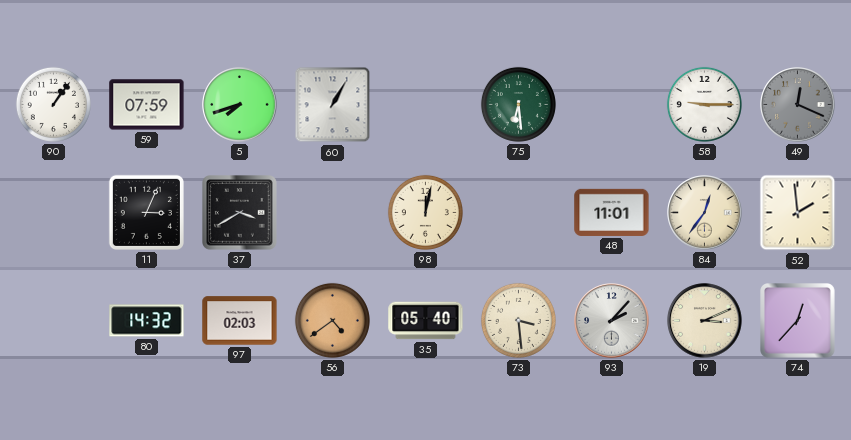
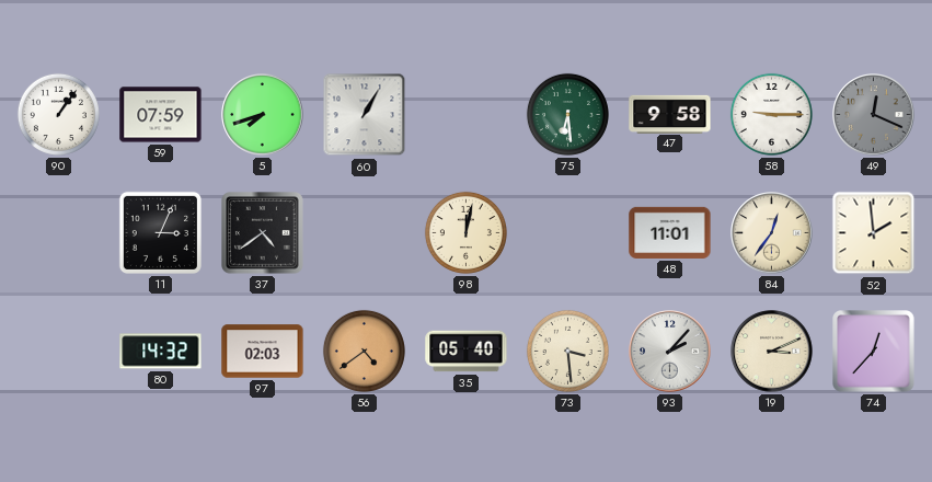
47: none -> 9:58 (670, 114)
37: 3:40 -> 4:39 (263, 233)
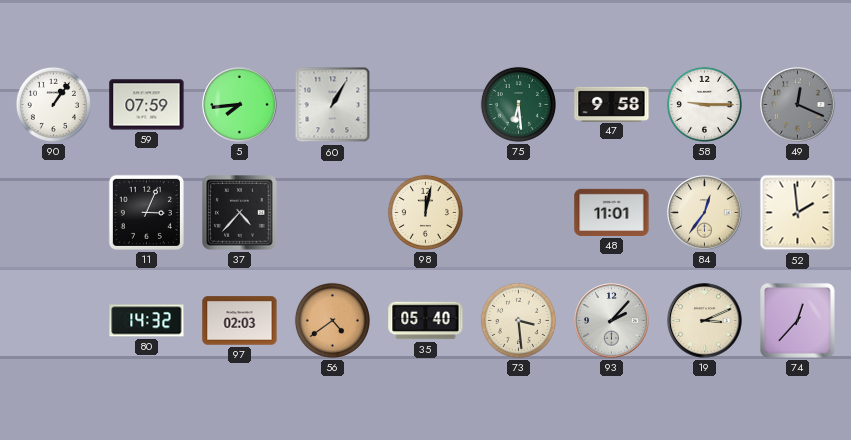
5: 7:42 -> 7:44 (240, 105)
37: 4:39 -> 4:37 (240, 213)
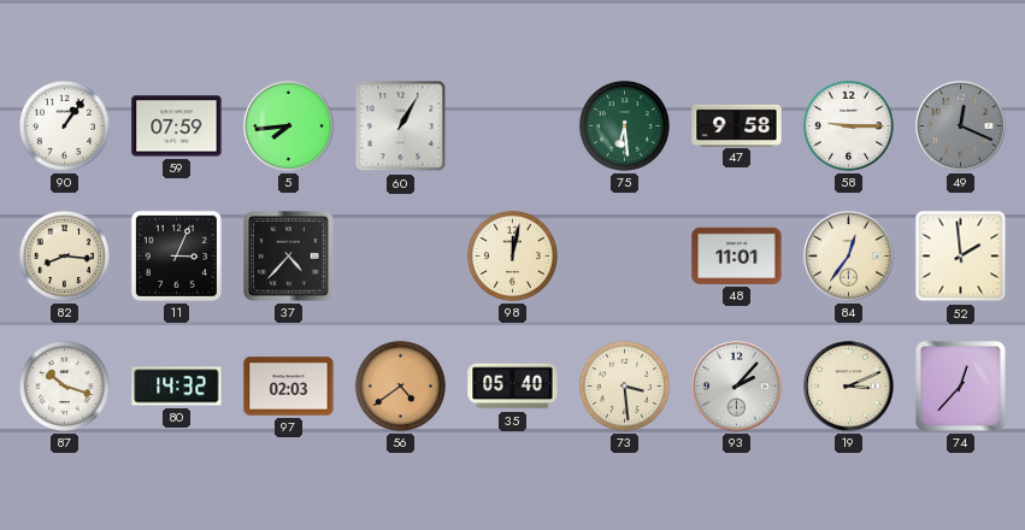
82: none -> 8:16 (64, 255)
87: none -> 10:18 (64, 385)
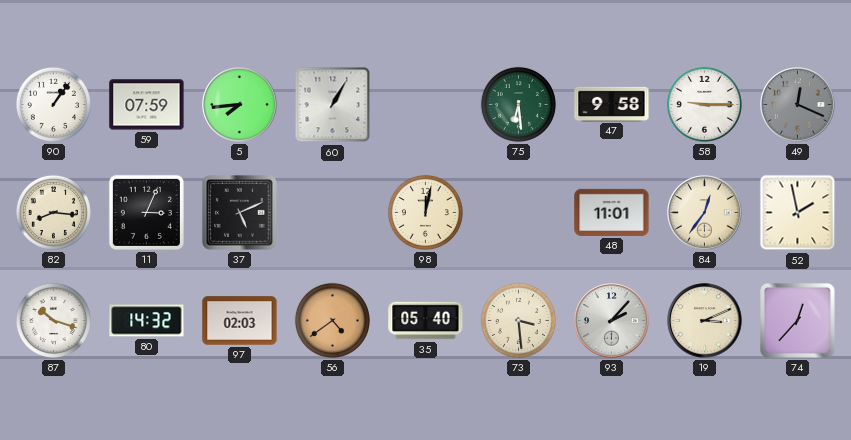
37: 4:37 -> 5:11 (240, 213)
52: 1:59 -> 1:58 (798, 213)
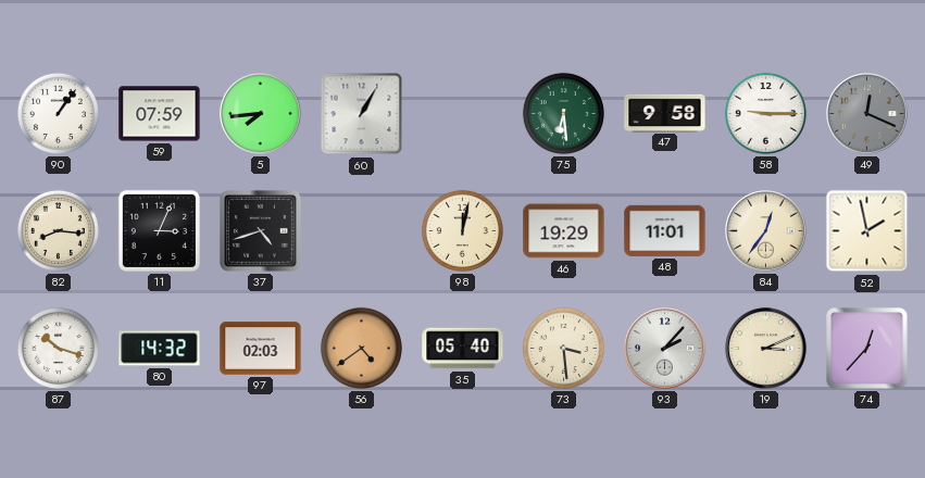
37: 5:11 -> 4:42 (261, 231)
46: none -> 19:29 (564, 231)
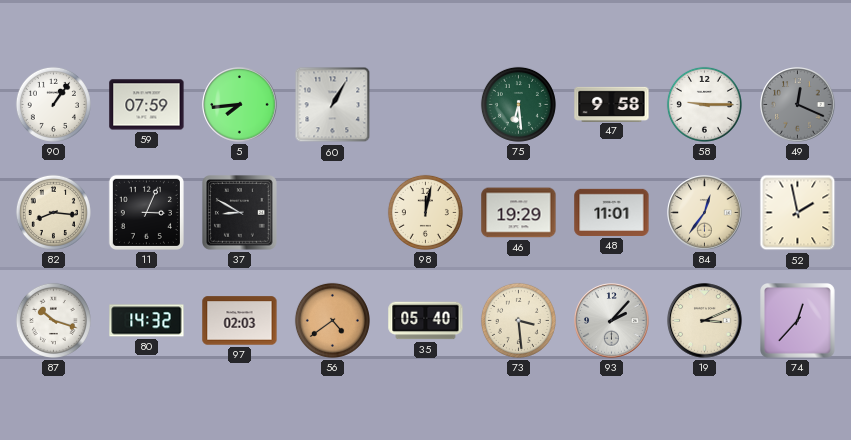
37: 4:42 -> 8:50 (240, 213)
